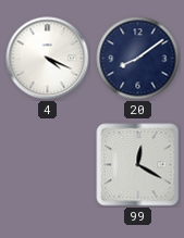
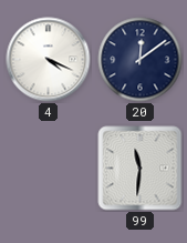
20: 8:09 -> 12:09 (141, 60)
99: 12:20 -> 11:31 (141, 169)
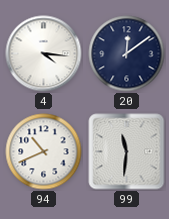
4: 4:19 -> 4:16 (44, 54)
94: none -> 10:41 (44, 152)
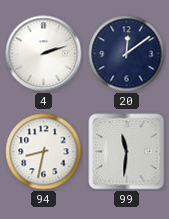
4: 4:16 -> 2:12 (44, 54)
94: 10:41 -> 8:32 (44, 152)
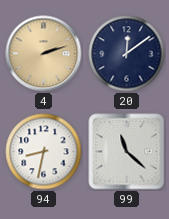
4 dial: white -> champagne (44, 54)
99: 11:31 -> 11:22 (127, 152)
